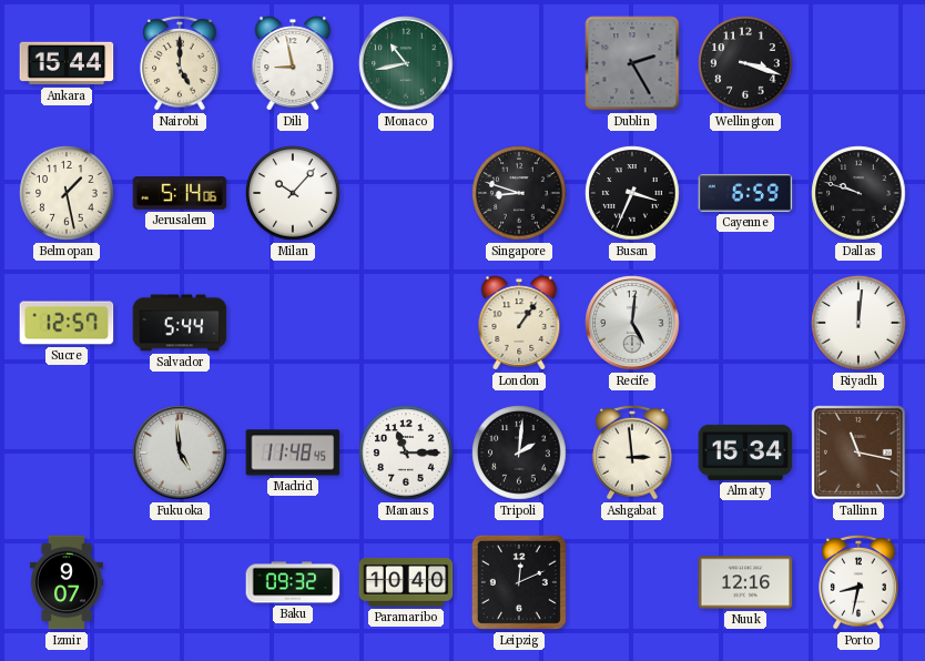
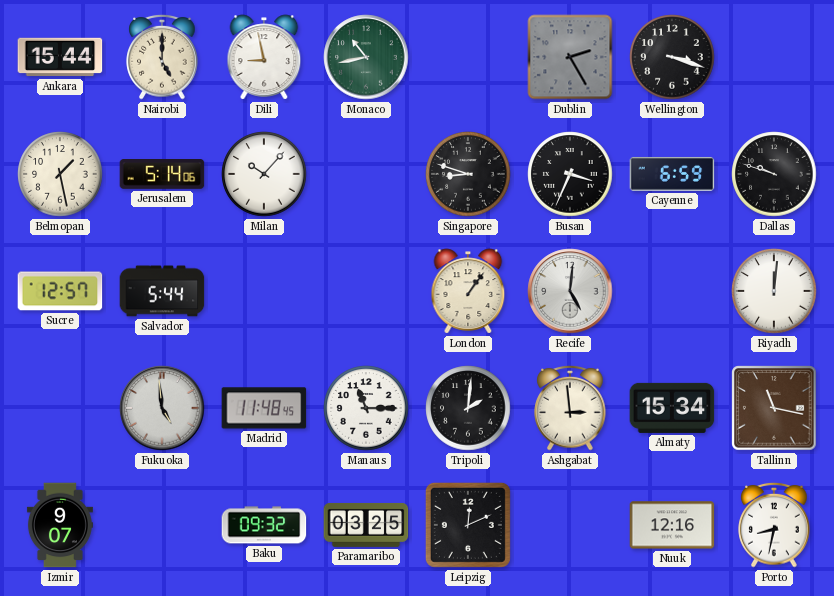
Paramaribo: 10:40 -> 03:25 (366, 525)
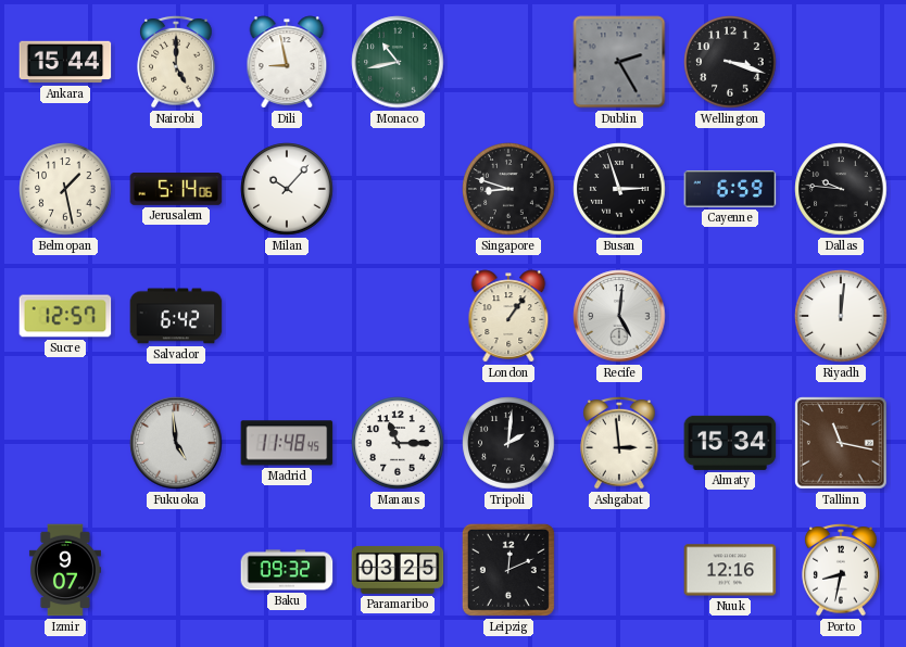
Busan: 3:34 -> 2:57 (619, 189)
Dallas: 9:48 -> 9:46 (841, 189)
Salvador: 5:44 -> 6:42 (176, 316)
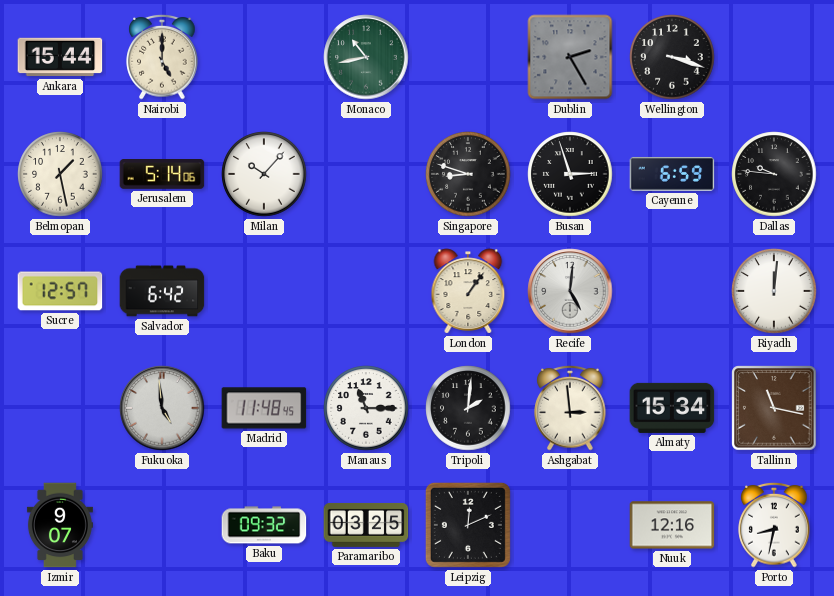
Dili: 8:58 -> none (287, 62)
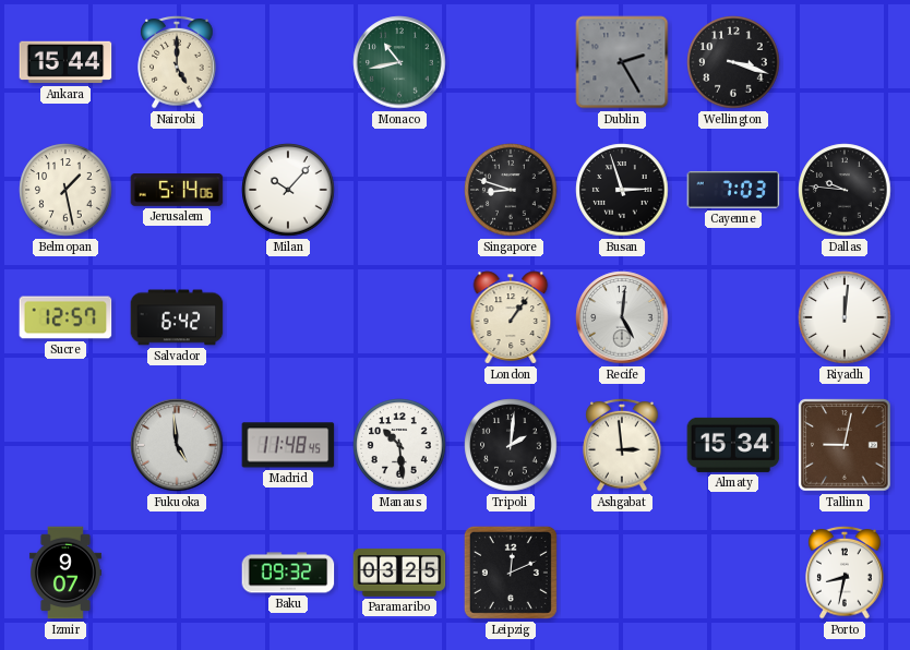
Cayenne: 6:59 -> 7:03 (733, 190)
Manaus: 11:15 -> 10:29 (399, 445)
Tallinn: 11:17 -> 9:02 (845, 445)
Nuuk: 12:16 -> none (672, 525)
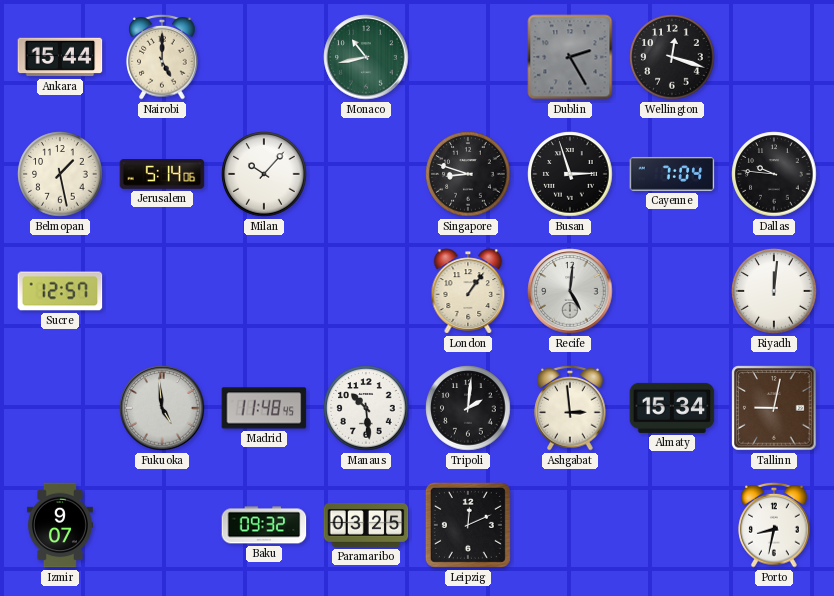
Wellington: 3:18 -> 12:18 (672, 57)
Cayenne: 7:03 -> 7:04 (672, 174)
Salvador: 6:42 -> none (177, 317)
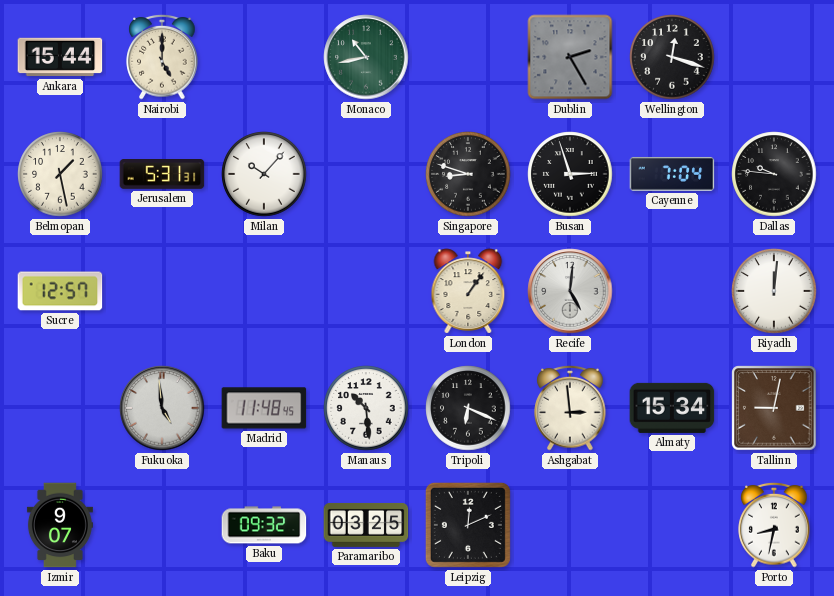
Jerusalem: 5:14 -> 5:31 (162, 174)
Tripoli: 2:01 -> 6:19 (468, 408)
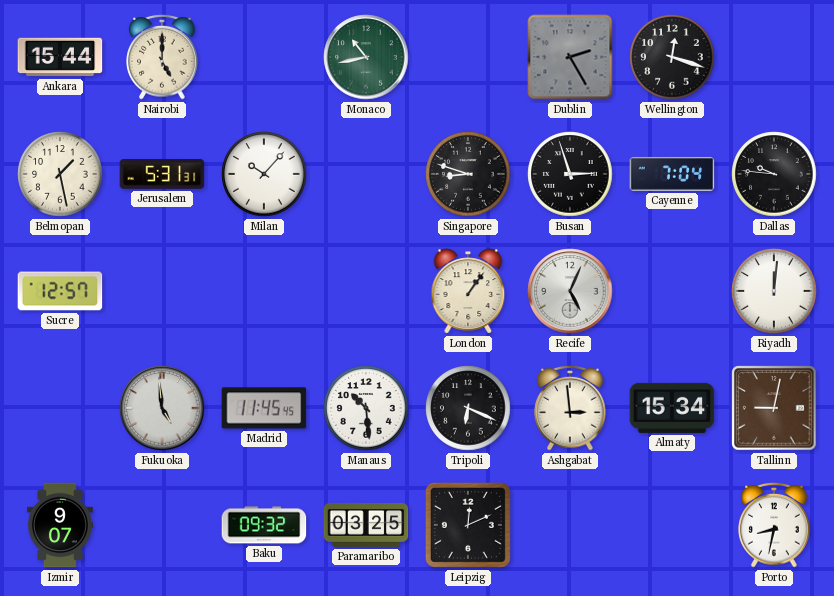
Recife: 5:01 -> 5:04 (570, 291)
Madrid: 11:48 -> 11:45 (264, 408)
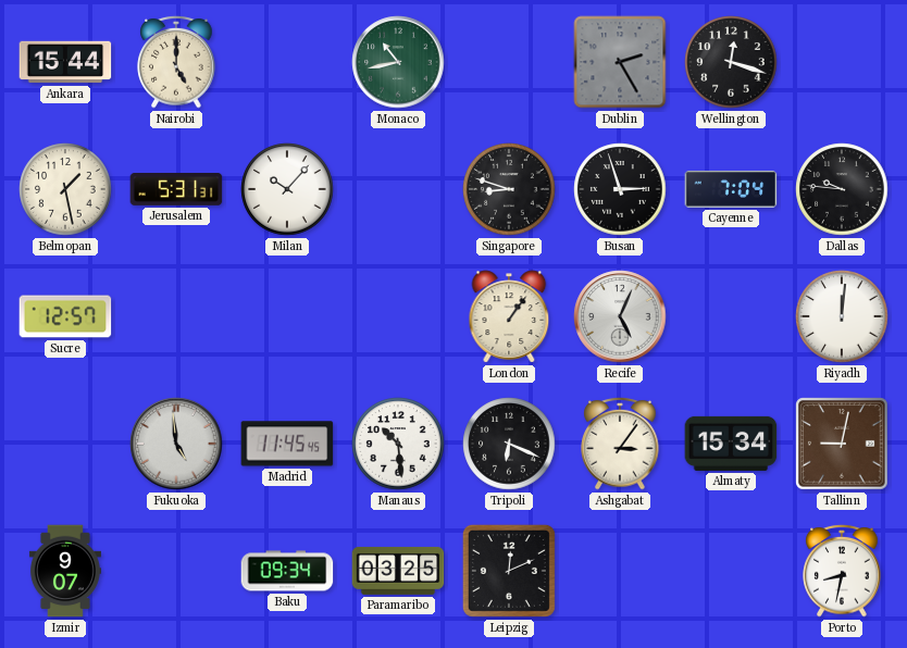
Ashgabat: 2:59 -> 3:06 (620, 444)
Baku: 09:32 -> 09:34 (287, 571)
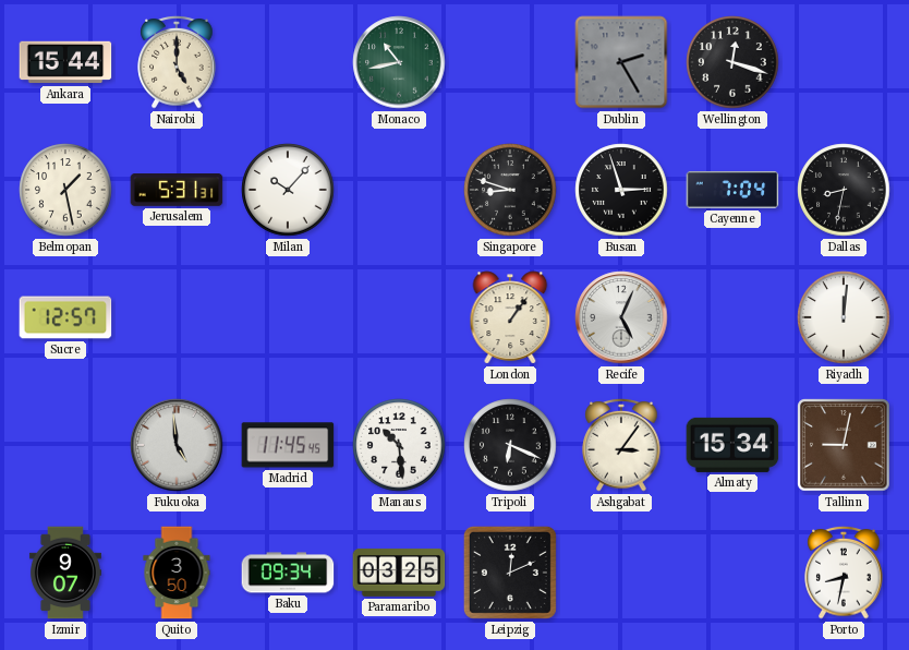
Dallas: 9:46 -> 8:32 (844, 190)
Quito: none -> 3:50 (177, 573)
